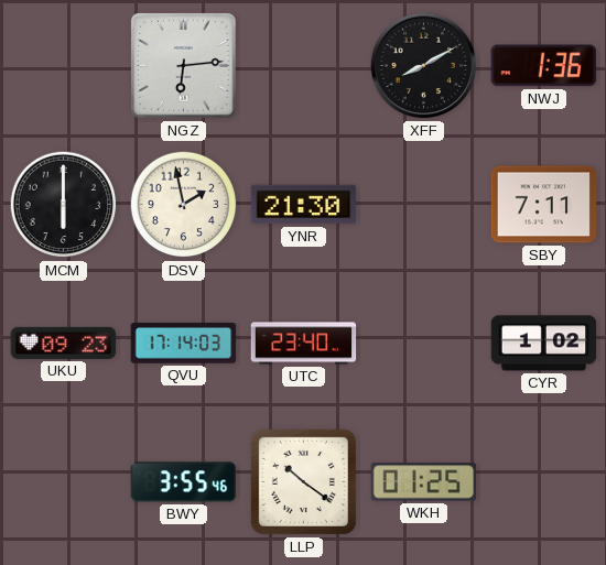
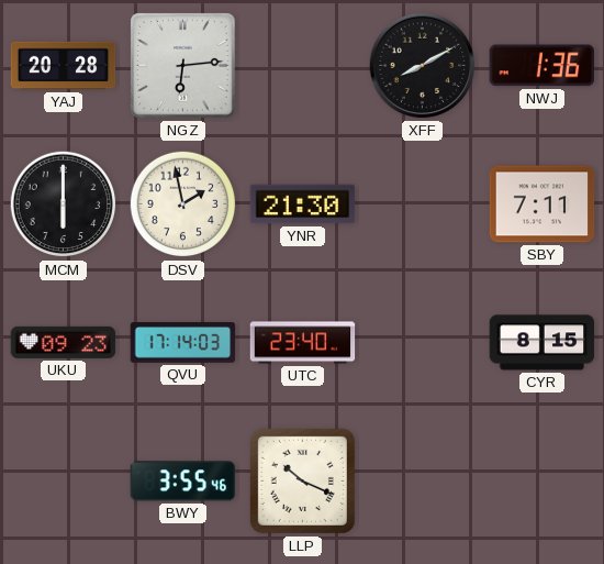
YAJ: none -> 20:28 (64, 66)
CYR: 1:02 -> 8:15 (543, 343)
LLP: 10:21 -> 10:19 (302, 480)
WKH: 01:25 -> none (424, 482)
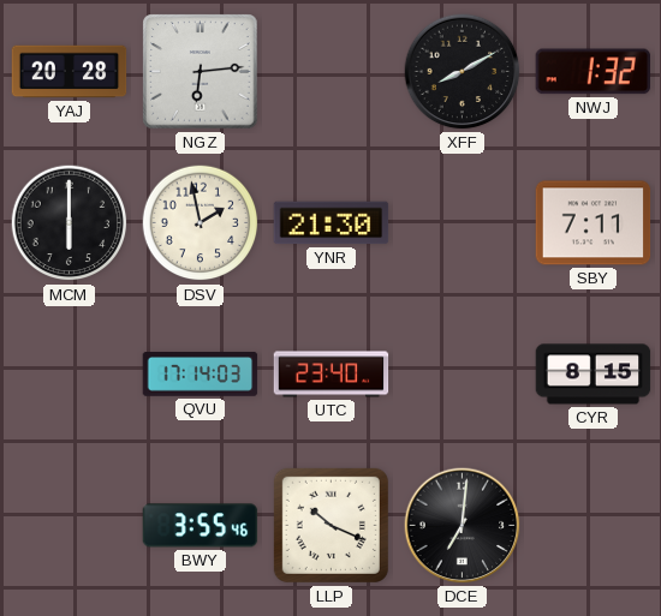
NWJ: 1:36 -> 1:32 (592, 72)
UKU: 09:23 -> none (64, 342)
DCE: none -> 7:01 (463, 526)
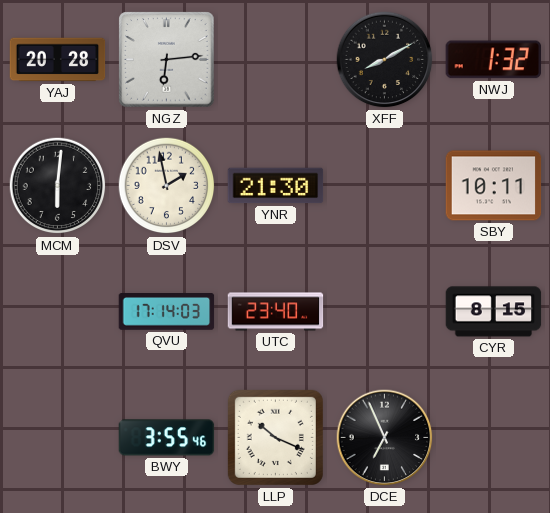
MCM: 6:00 -> 6:01 (58, 186)
SBY: 7:11 -> 10:11 (494, 186)
DCE: 7:01 -> 6:56 (385, 438)
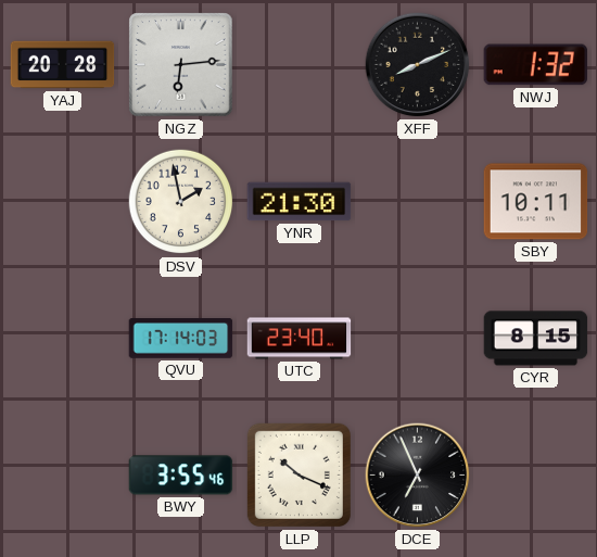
XFF: 8:10 -> 8:11 (418, 65)
MCM: 6:01 -> none (58, 186)
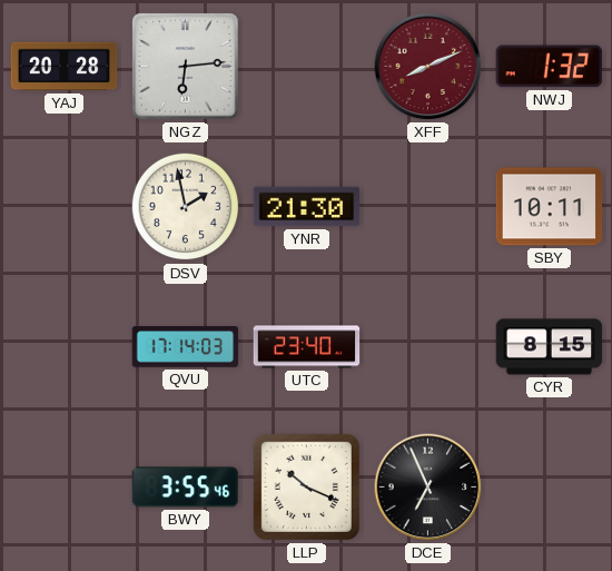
XFF dial: black -> burgundy (428, 67)
